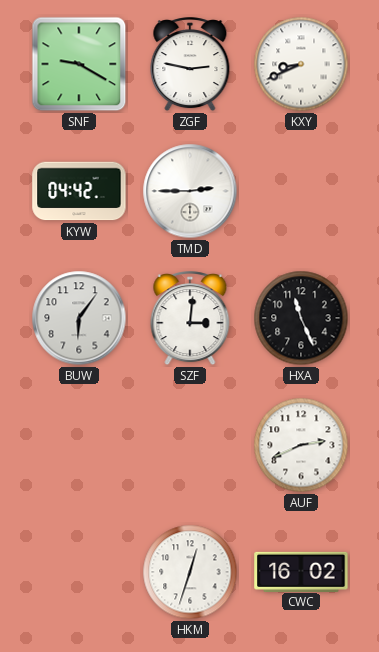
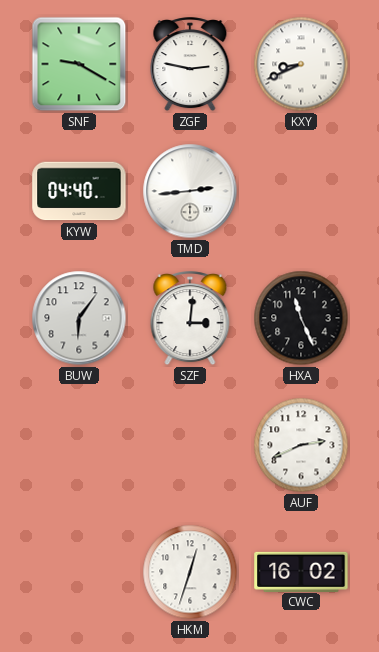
KYW: 04:42 -> 04:40 (79, 191)
TMD: 2:45 -> 2:44 (190, 191)
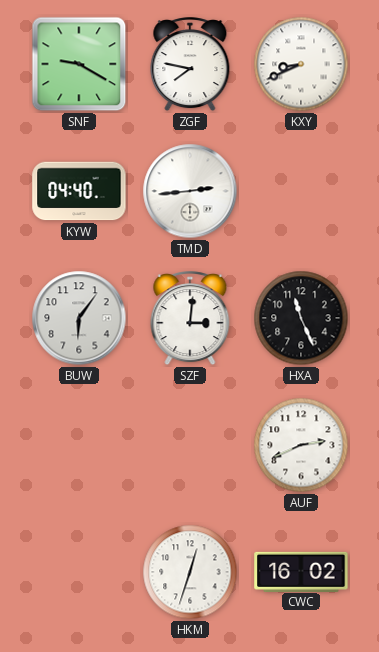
ZGF: 2:47 -> 7:47 (190, 65)
